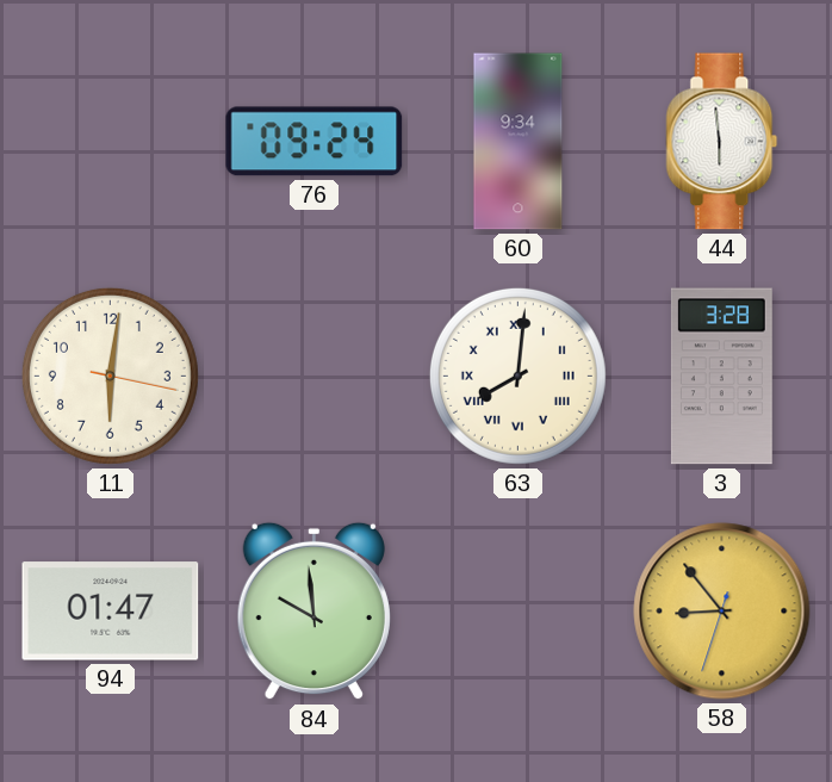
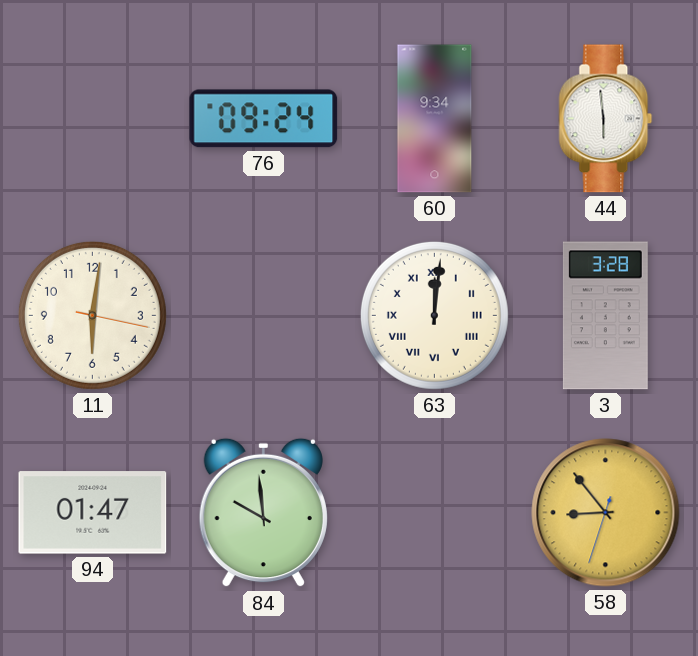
63: 8:01 -> 12:01 (434, 315)
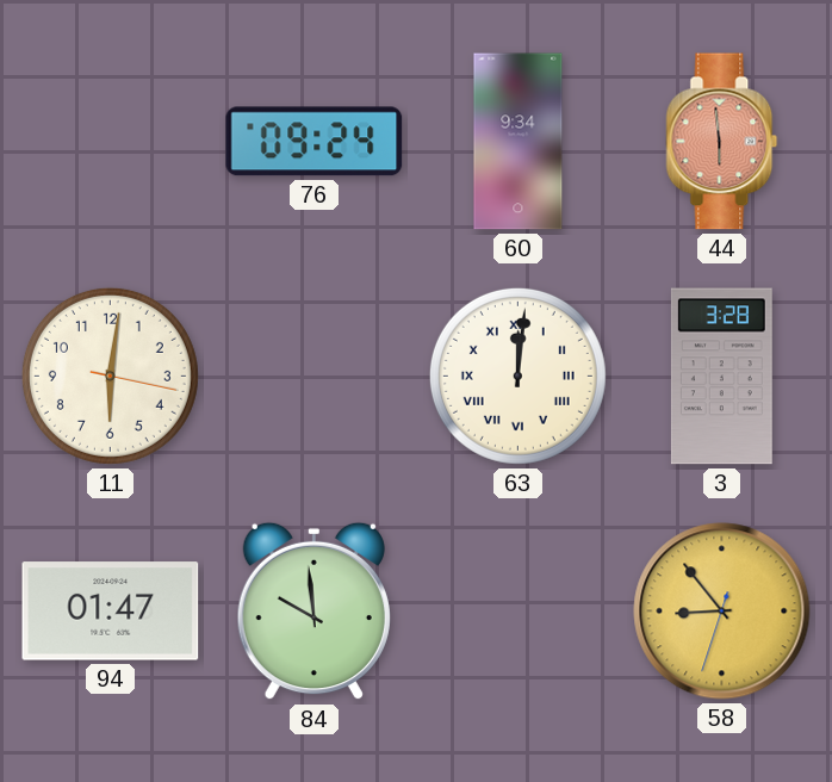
44 dial: white -> salmon (722, 142)
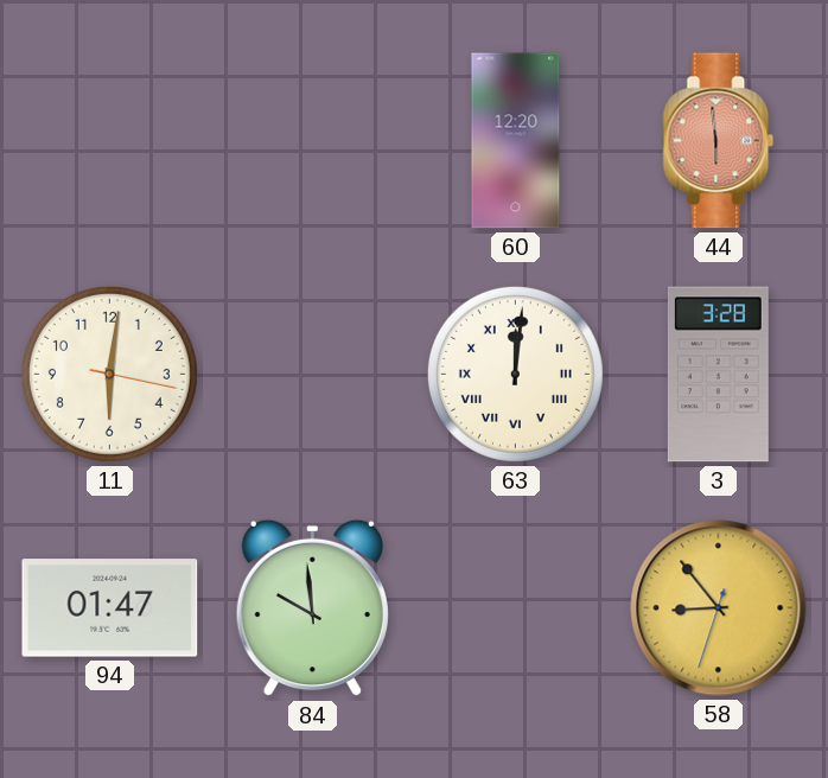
76: 09:24 -> none (315, 142)
60: 9:34 -> 12:20 (516, 141)
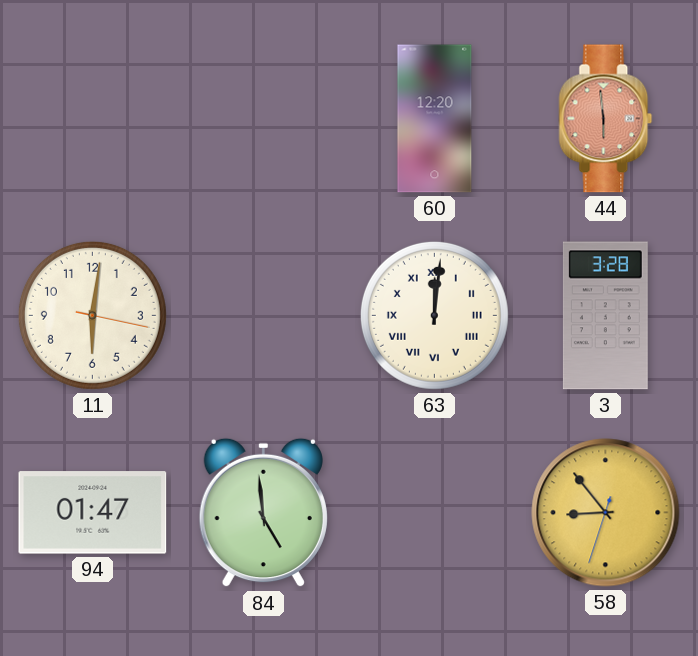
84: 9:59 -> 4:59 (263, 513)
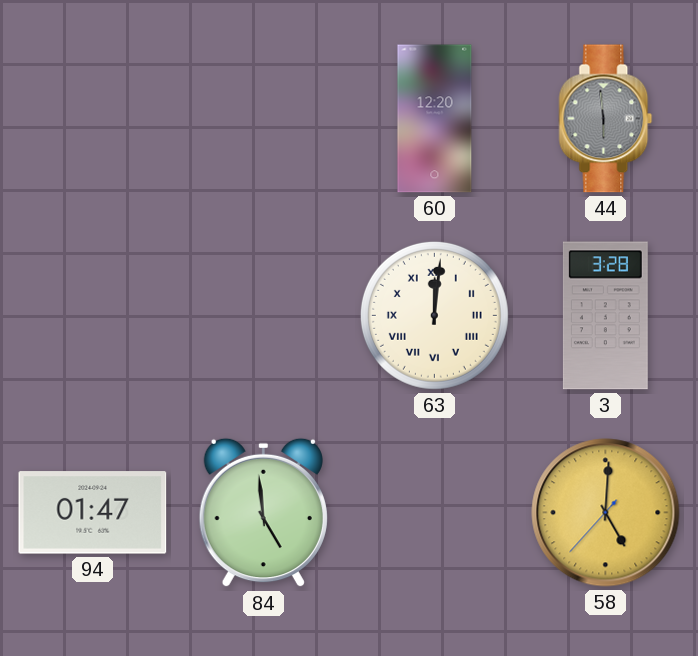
44 dial: salmon -> grey (606, 119)
11: 6:01 -> none (92, 315)
58: 8:53 -> 5:00 (606, 513)
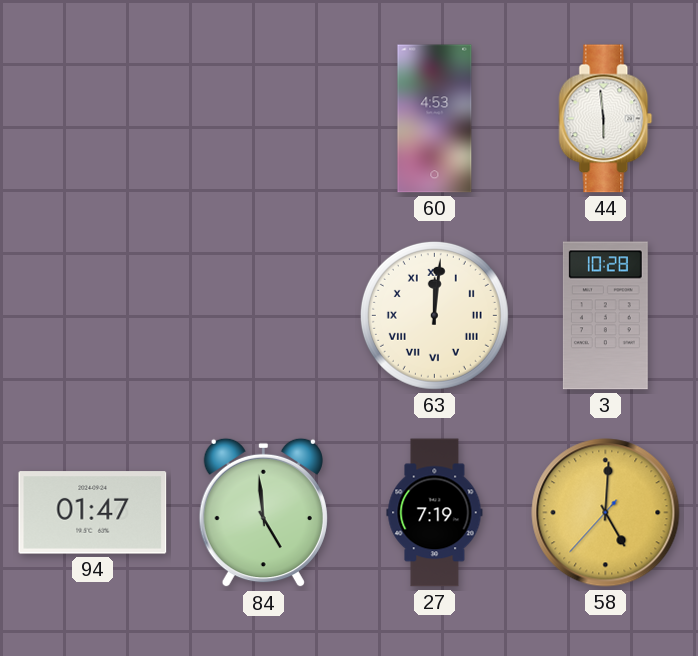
60: 12:20 -> 4:53 (435, 119)
44 dial: grey -> white (606, 119)
3: 3:28 -> 10:28 (605, 316)
27: none -> 7:19 (435, 513)
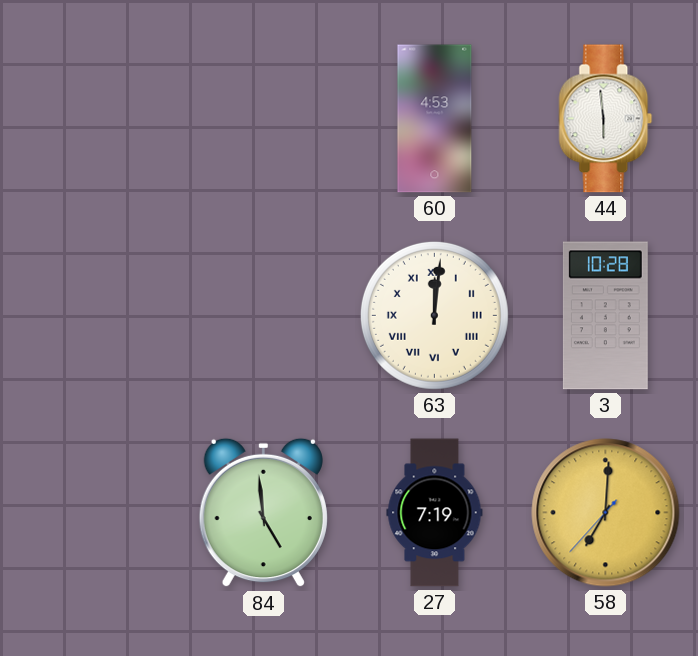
94: 01:47 -> none (93, 513)
58: 5:00 -> 7:00 (606, 513)
